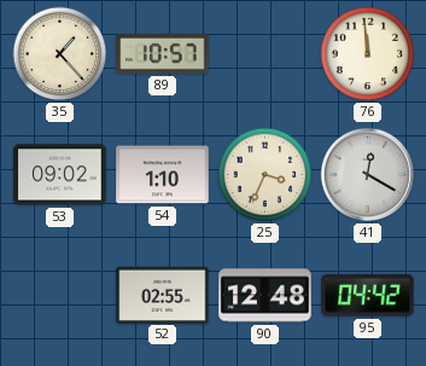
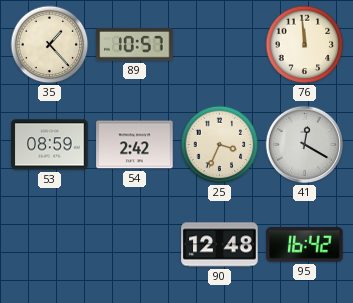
53: 09:02 -> 08:59 (50, 145)
54: 1:10 -> 2:42 (135, 145)
52: 02:55 -> none (163, 295)
95: 04:42 -> 16:42 (305, 245)
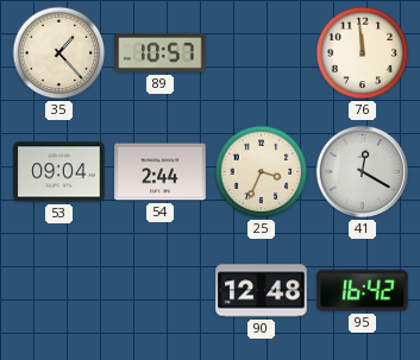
53: 08:59 -> 09:04 (59, 172)
54: 2:42 -> 2:44 (161, 172)
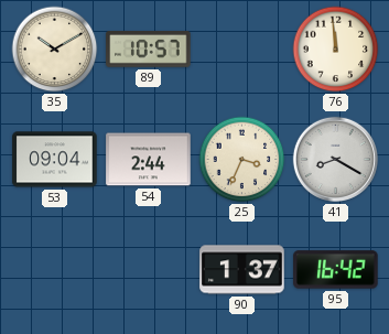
35: 1:23 -> 10:10 (55, 50)
41: 12:20 -> 8:20 (335, 159)
90: 12:48 -> 1:37 (242, 270)
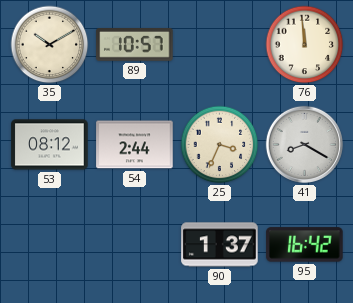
53: 09:04 -> 08:12 (50, 145)
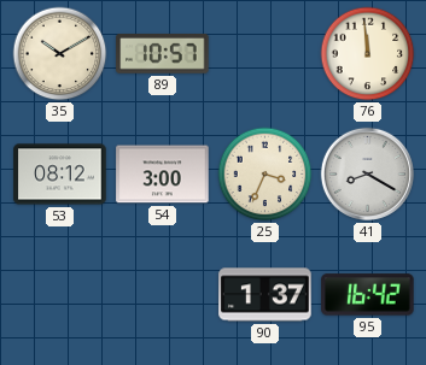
54: 2:44 -> 3:00 (163, 175)
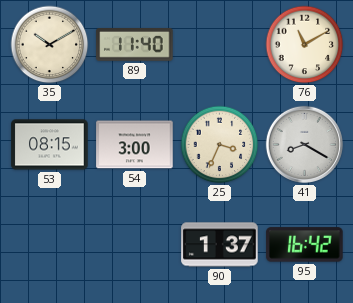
89: 10:57 -> 11:40 (135, 45)
76: 11:59 -> 11:10 (305, 45)
53: 08:12 -> 08:15 (50, 145)
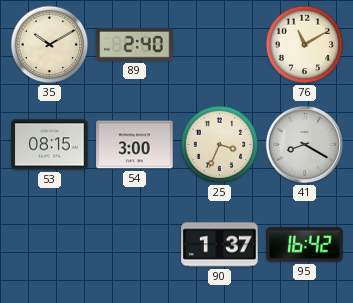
89: 11:40 -> 2:40 (135, 45)
